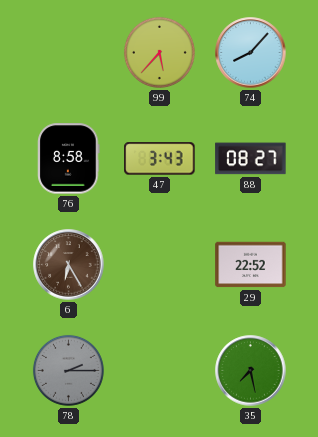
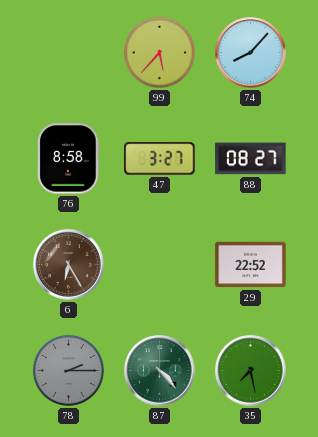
47: 3:43 -> 3:27 (160, 159)
87: none -> 4:23 (160, 371)
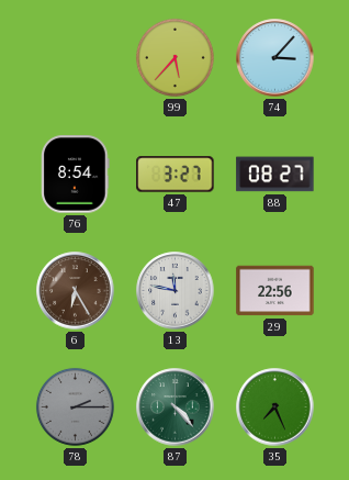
74: 8:07 -> 3:07 (275, 58)
76: 8:58 -> 8:54 (76, 175)
13: none -> 11:47 (176, 291)
29: 22:52 -> 22:56 (275, 291)
35: 7:28 -> 7:26 (275, 408)
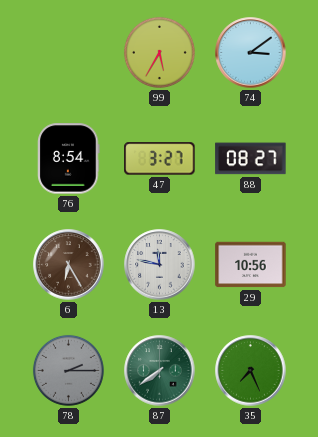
99: 5:37 -> 5:35 (159, 52)
74: 3:07 -> 3:09 (251, 53)
29: 22:56 -> 10:56 (251, 265)
87: 4:23 -> 7:39 (160, 371)
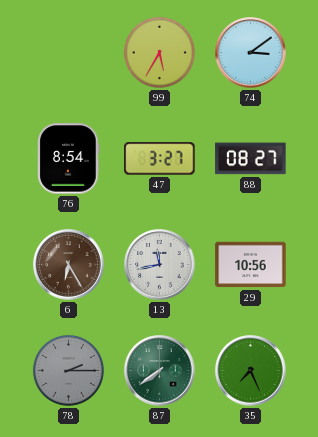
13: 11:47 -> 11:43 (160, 265)
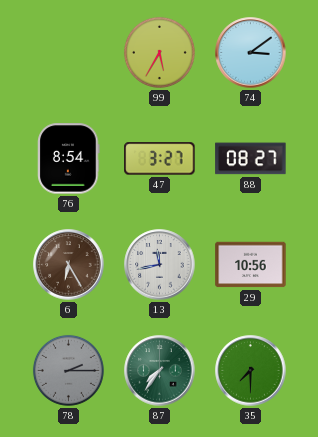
87: 7:39 -> 7:36 (160, 371)
35: 7:26 -> 7:30 (251, 371)
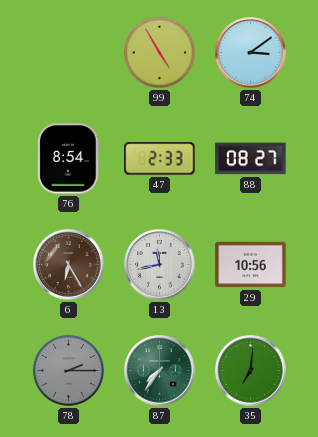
99: 5:35 -> 4:55 (159, 52)
47: 3:27 -> 2:33 (160, 159)
35: 7:30 -> 7:01 (251, 371)
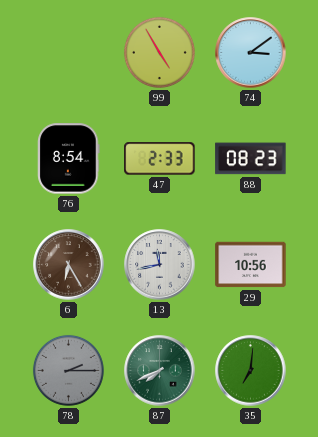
88: 08:27 -> 08:23 (251, 159)
87: 7:36 -> 7:41 (160, 371)
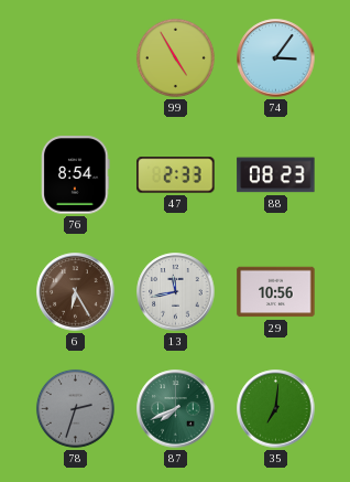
74: 3:09 -> 3:06 (276, 58)
78: 2:15 -> 2:33 (75, 408)
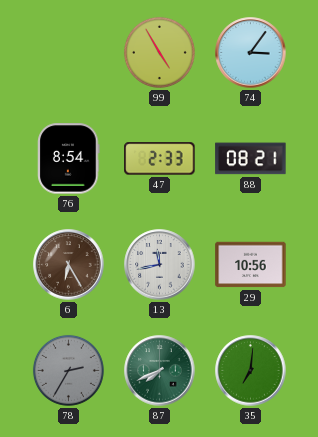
88: 08:23 -> 08:21 (251, 159)
78: 2:33 -> 2:35 (68, 370)
